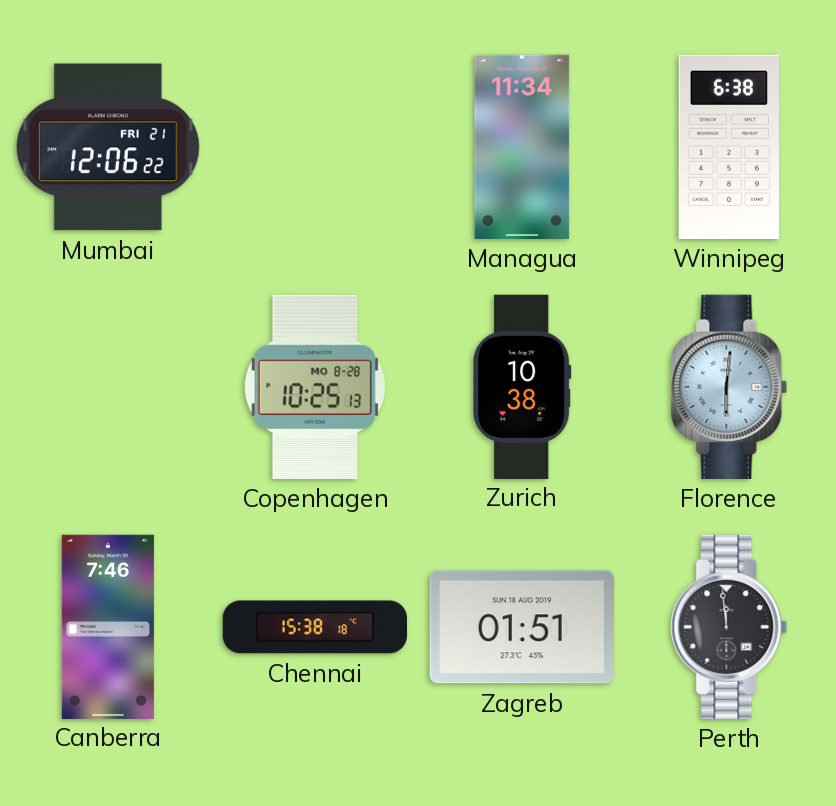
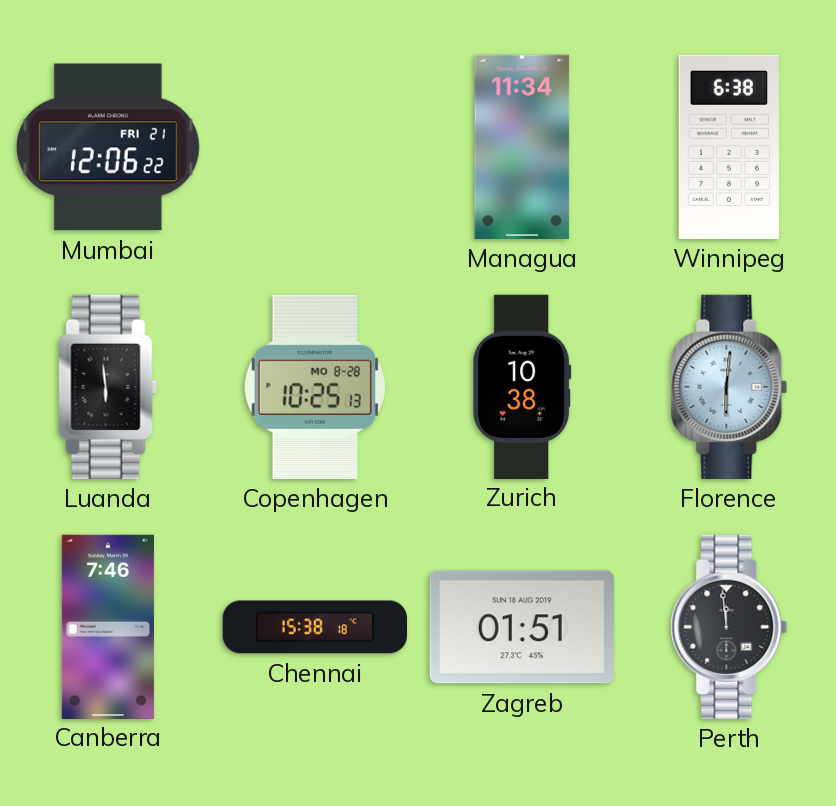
Luanda: none -> 5:59 (108, 387)
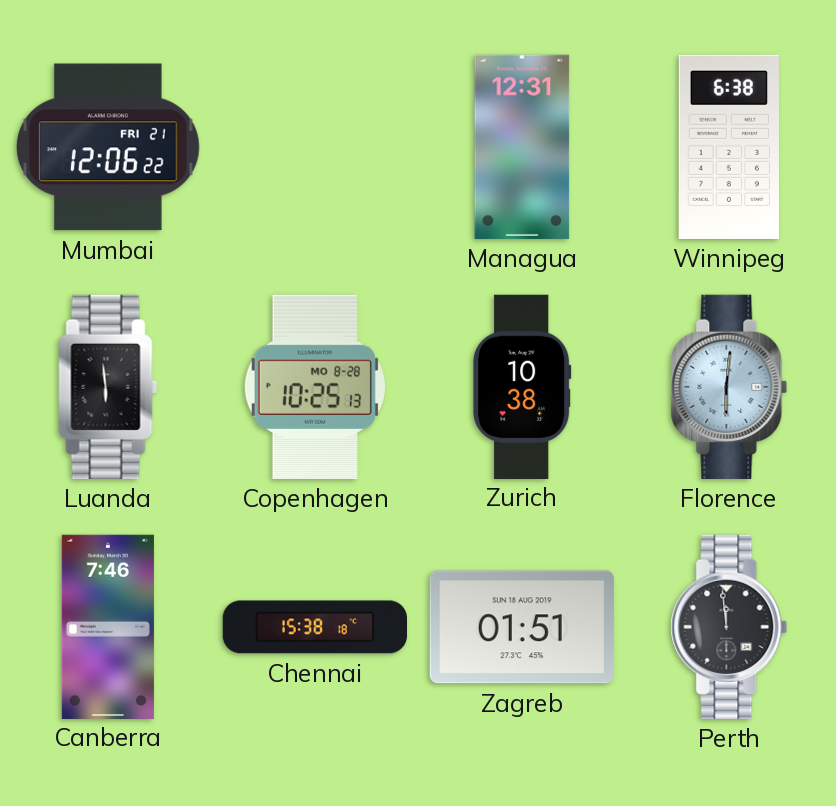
Managua: 11:34 -> 12:31 (522, 147)
